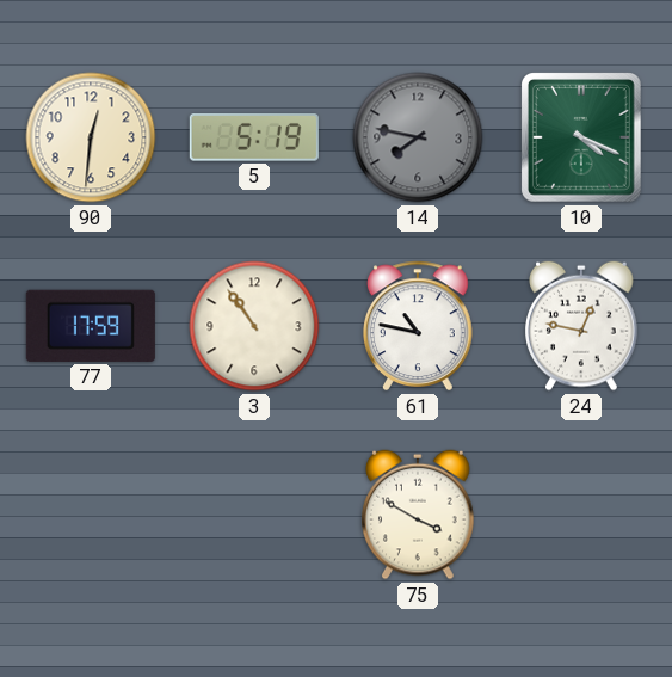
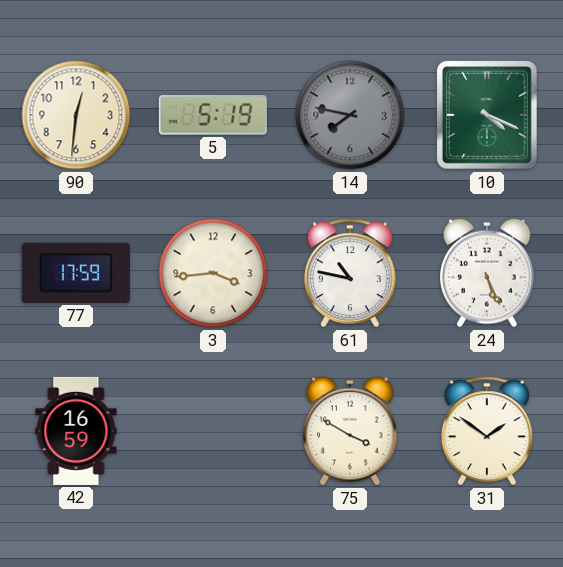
3: 10:54 -> 3:44 (213, 273)
24: 12:47 -> 5:26 (487, 273)
42: none -> 16:59 (76, 431)
31: none -> 1:51 (487, 431)
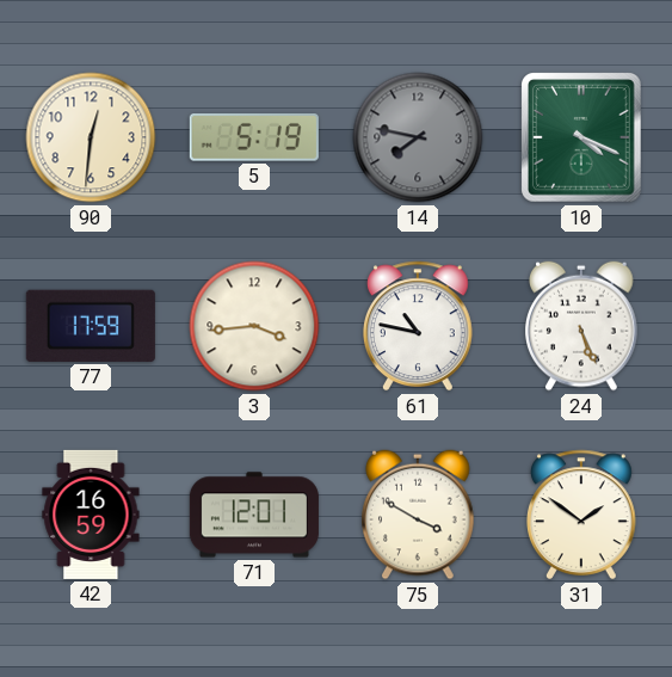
71: none -> 12:01 (254, 515)
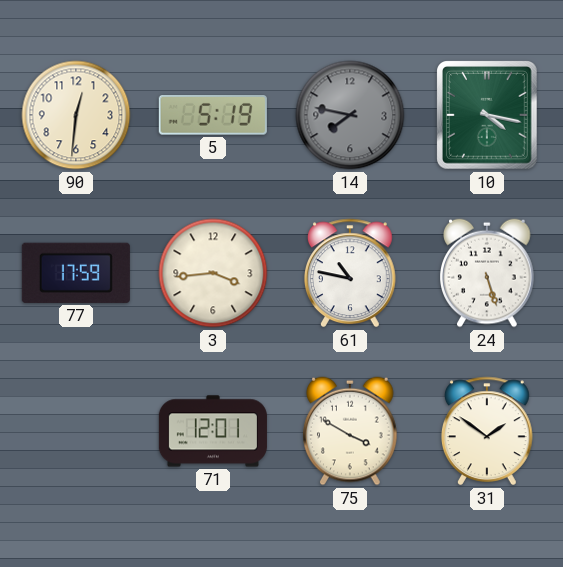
10: 4:19 -> 4:17 (488, 115)
24: 5:26 -> 5:27 (487, 273)
42: 16:59 -> none (91, 515)
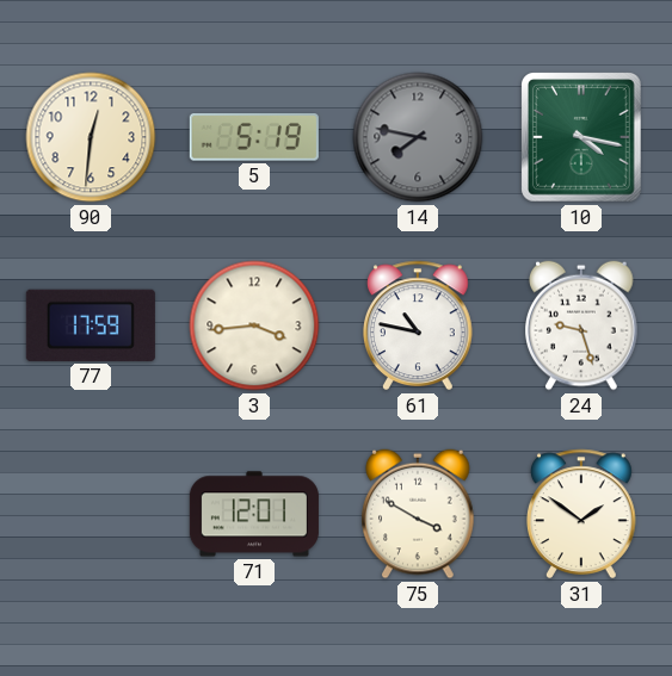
24: 5:27 -> 9:27 (581, 325)
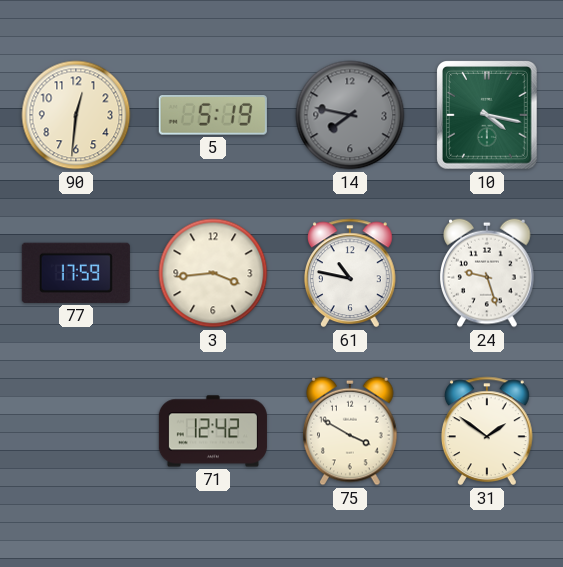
71: 12:01 -> 12:42 (213, 431)
